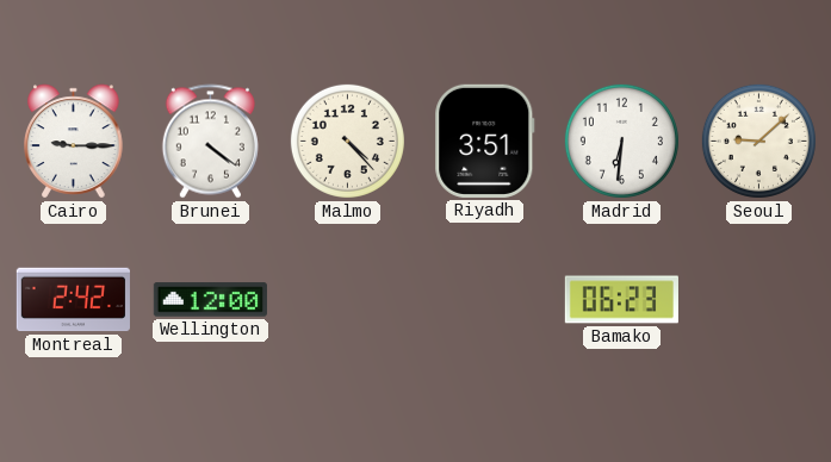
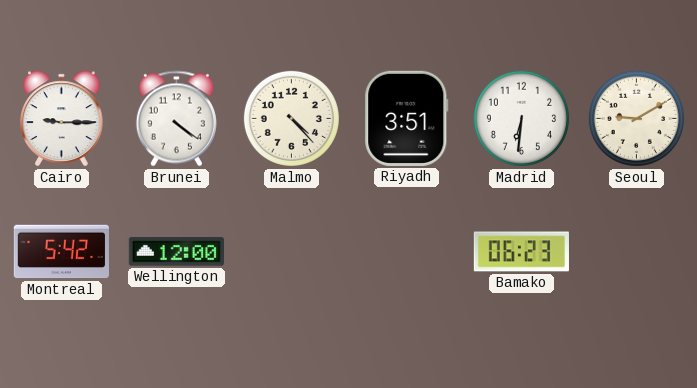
Seoul: 9:08 -> 9:10 (636, 118)
Montreal: 2:42 -> 5:42 (61, 252)
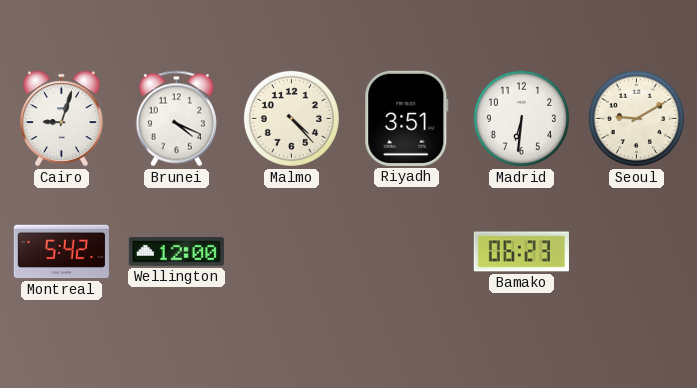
Cairo: 9:15 -> 9:03 (62, 119)
Brunei: 4:21 -> 4:19 (176, 119)
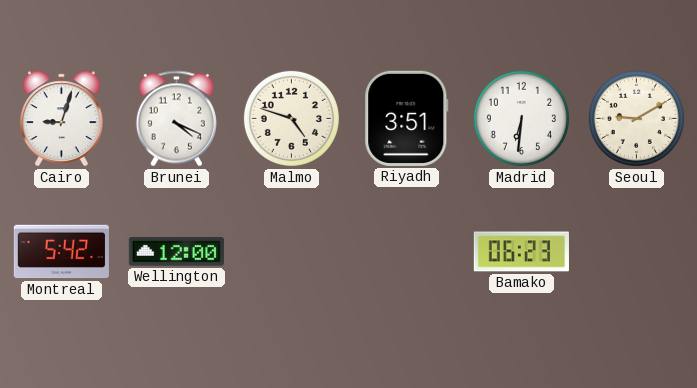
Malmo: 4:23 -> 4:48 (291, 118)
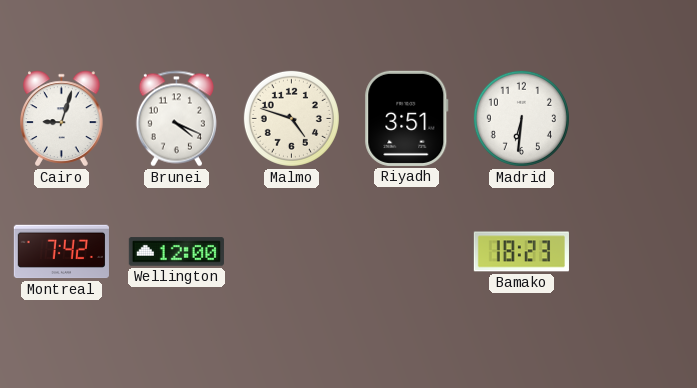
Seoul: 9:10 -> none (636, 118)
Montreal: 5:42 -> 7:42 (61, 252)
Bamako: 06:23 -> 18:23 (521, 252)
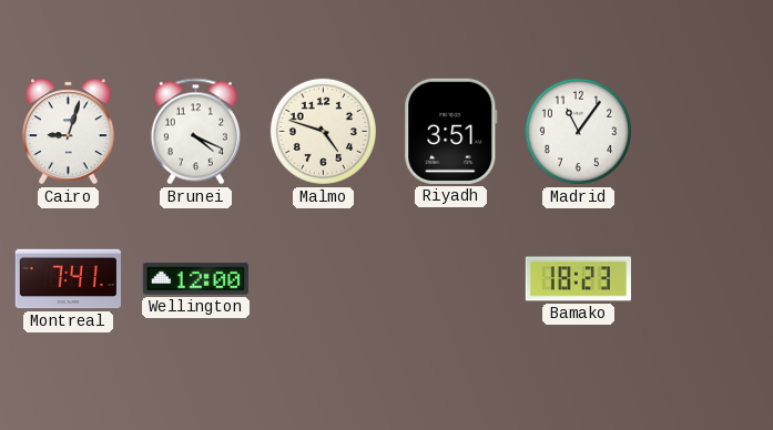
Madrid: 6:31 -> 11:06 (578, 131)
Montreal: 7:42 -> 7:41 (68, 279)
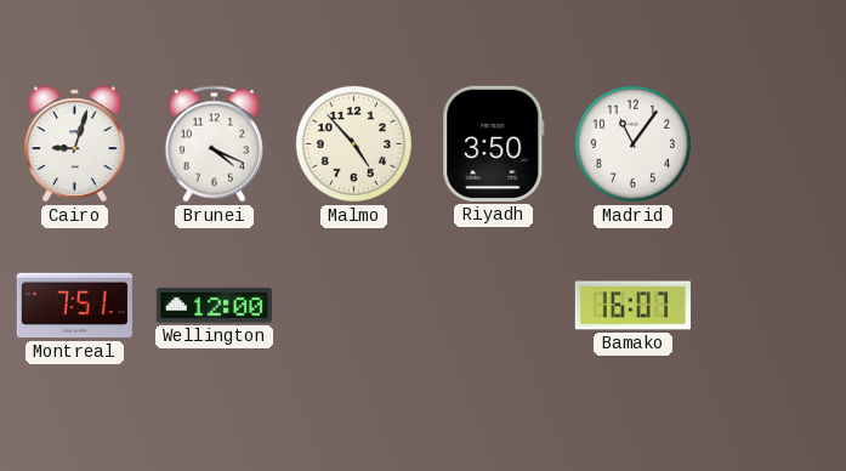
Malmo: 4:48 -> 4:53 (353, 143)
Riyadh: 3:51 -> 3:50 (494, 143)
Montreal: 7:41 -> 7:51 (74, 306)
Bamako: 18:23 -> 16:07 (632, 306)
